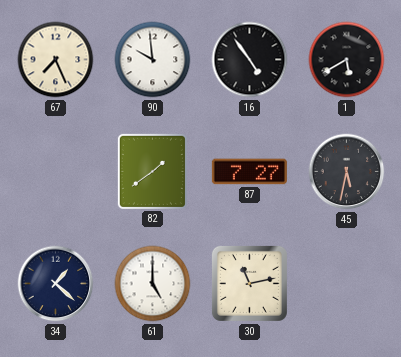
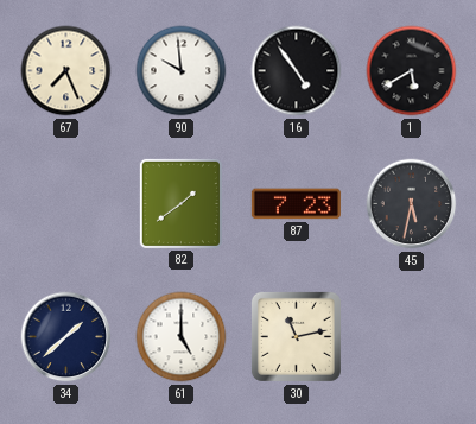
87: 7:27 -> 7:23 (296, 204)
34: 1:22 -> 1:38 (66, 337)
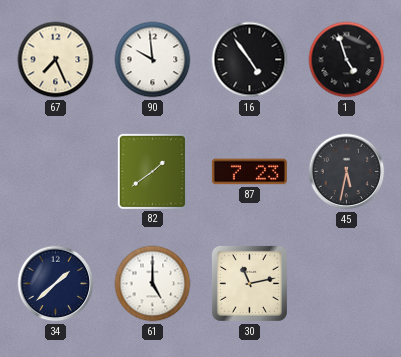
1: 5:40 -> 4:57 (347, 60)
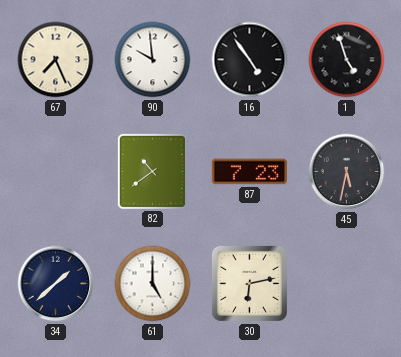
82: 1:39 -> 10:39 (152, 171)
30: 11:13 -> 6:13 (249, 283)
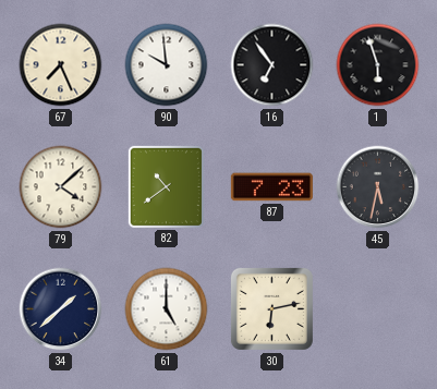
16: 4:54 -> 6:54 (272, 65)
1: 4:57 -> 5:57 (378, 65)
79: none -> 4:08 (61, 187)
